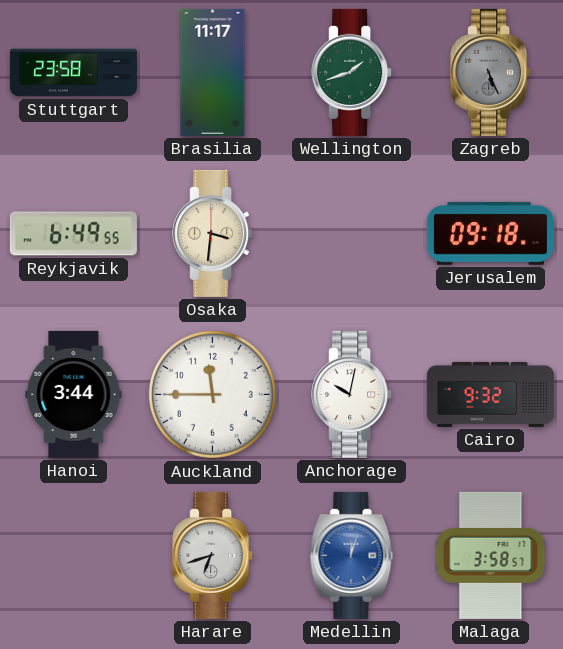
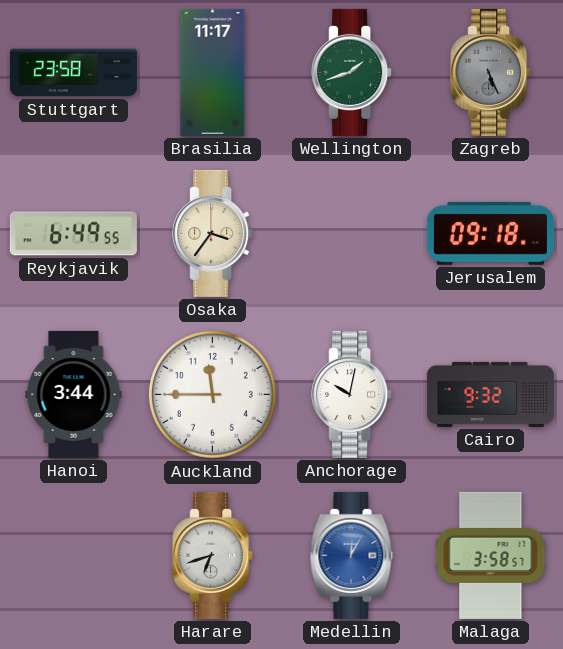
Osaka: 3:31 -> 3:36 (213, 233)
Medellin: 12:03 -> 12:05 (352, 555)
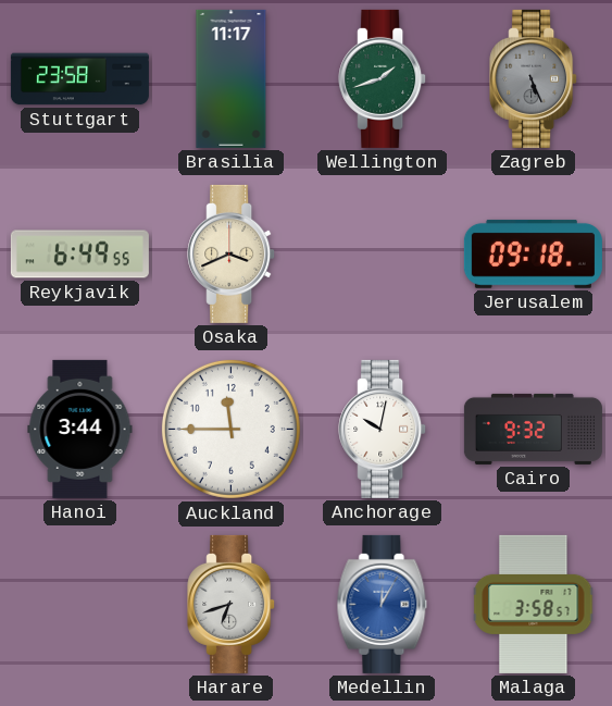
Osaka: 3:36 -> 3:41 (232, 253)
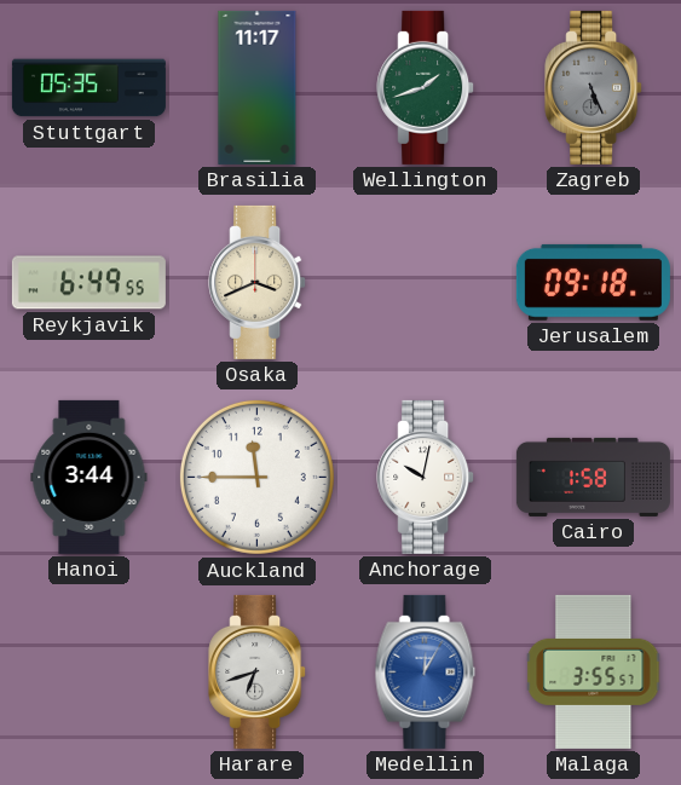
Stuttgart: 23:58 -> 05:35 (88, 88)
Cairo: 9:32 -> 1:58 (593, 477)
Malaga: 3:58 -> 3:55 (594, 671)
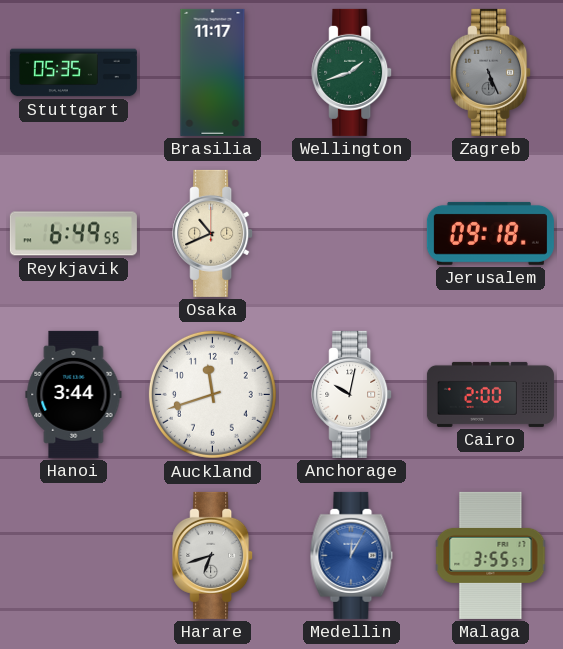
Osaka: 3:41 -> 10:41 (213, 233)
Auckland: 11:45 -> 11:42 (212, 394)
Cairo: 1:58 -> 2:00 (490, 394)
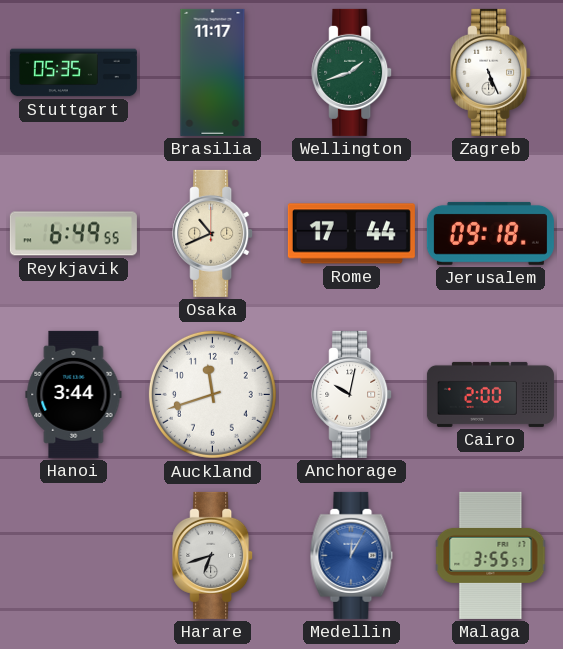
Zagreb dial: grey -> white (491, 72)
Rome: none -> 17:44 (351, 234)
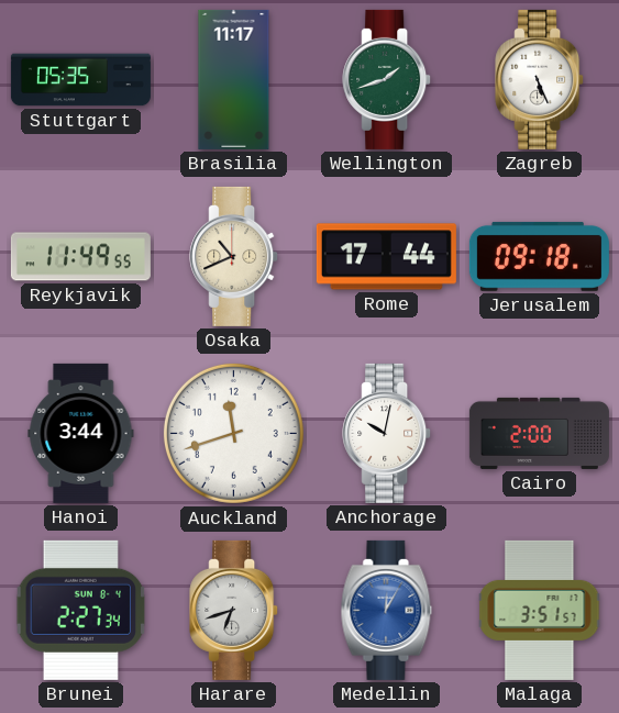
Reykjavik: 6:49 -> 11:49 (80, 257)
Brunei: none -> 2:27 (80, 610)
Malaga: 3:55 -> 3:51 (540, 610)
